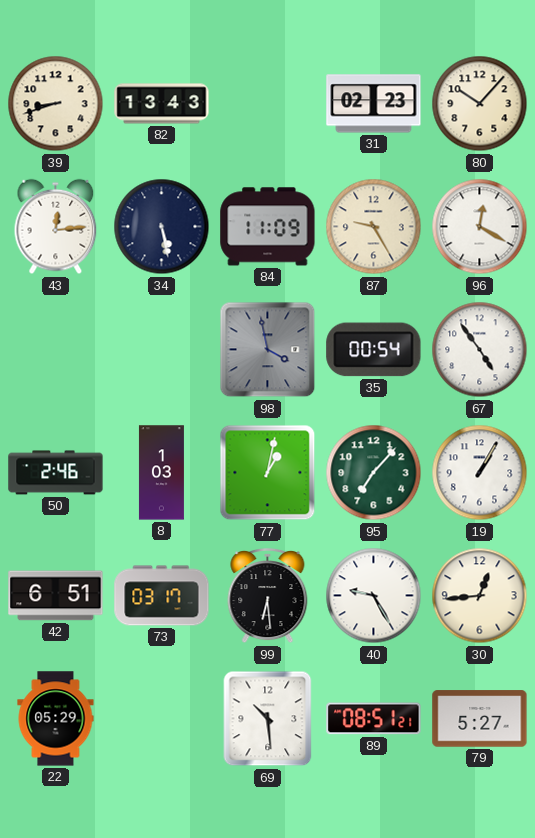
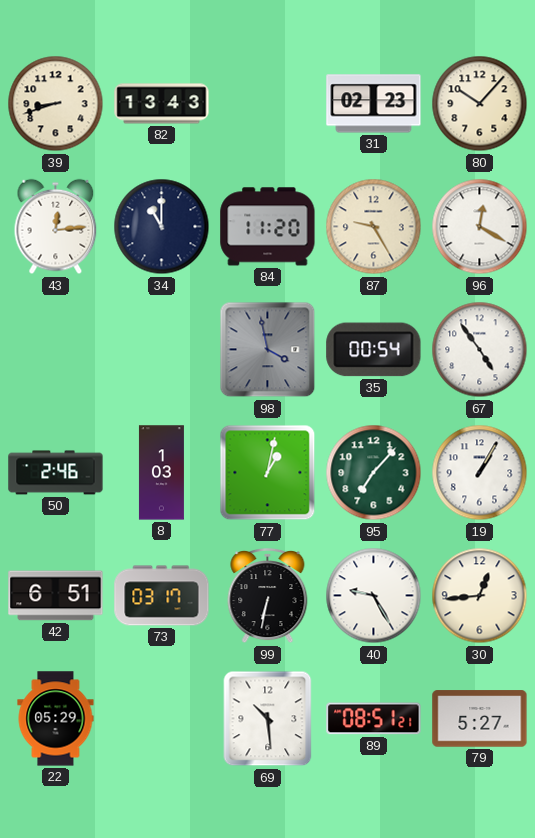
34: 5:28 -> 11:00 (162, 227)
84: 11:09 -> 11:20 (268, 227)
99: 6:29 -> 6:32 (268, 596)
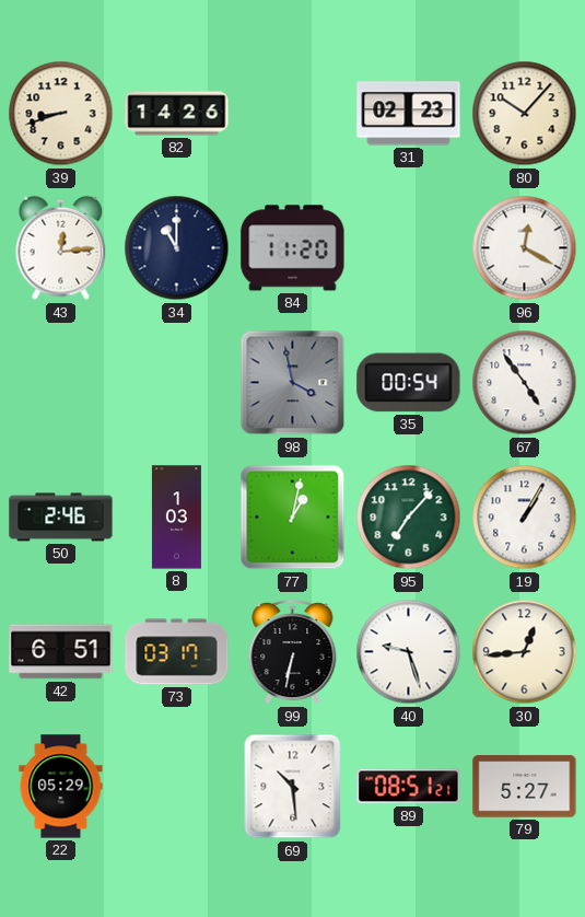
82: 13:43 -> 14:26 (177, 114)
87: 9:25 -> none (374, 227)
40: 9:25 -> 9:27 (409, 652)
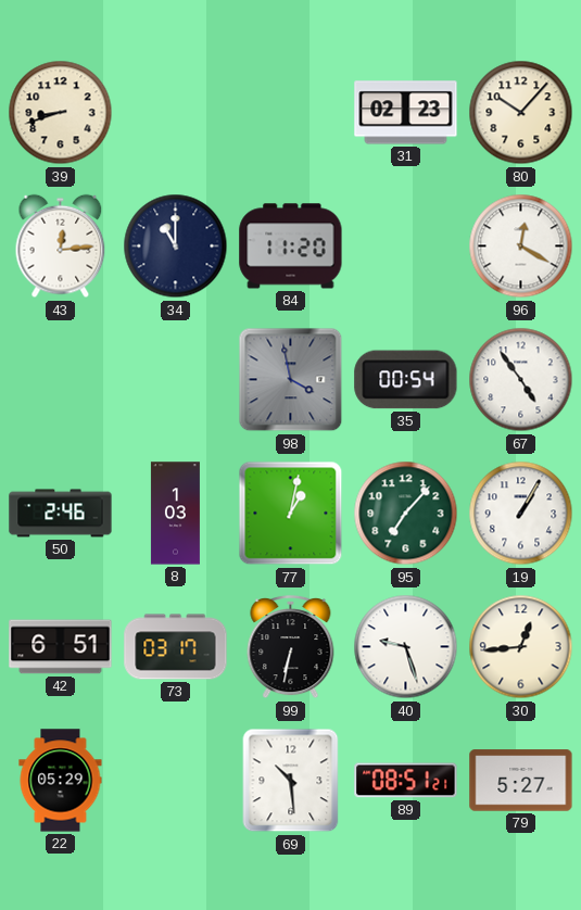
82: 14:26 -> none (177, 114)
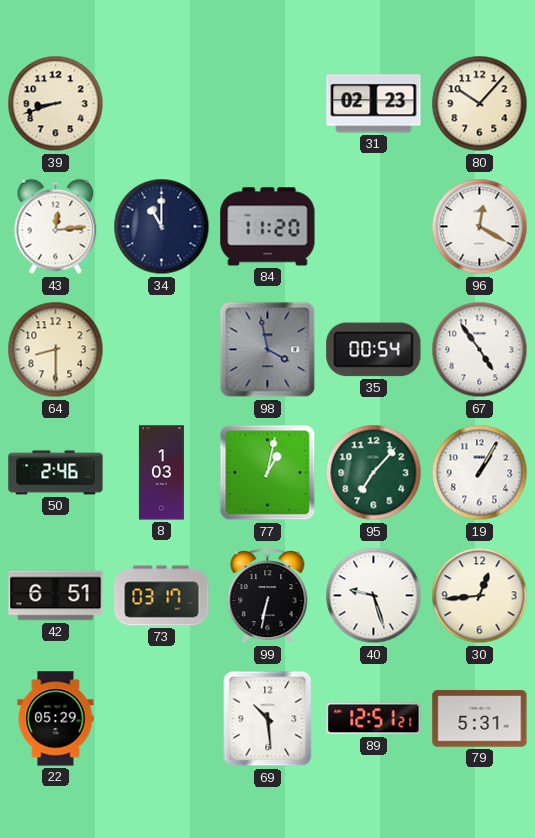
64: none -> 8:30 (56, 350)
89: 08:51 -> 12:51 (374, 719)
79: 5:27 -> 5:31 (480, 719)
